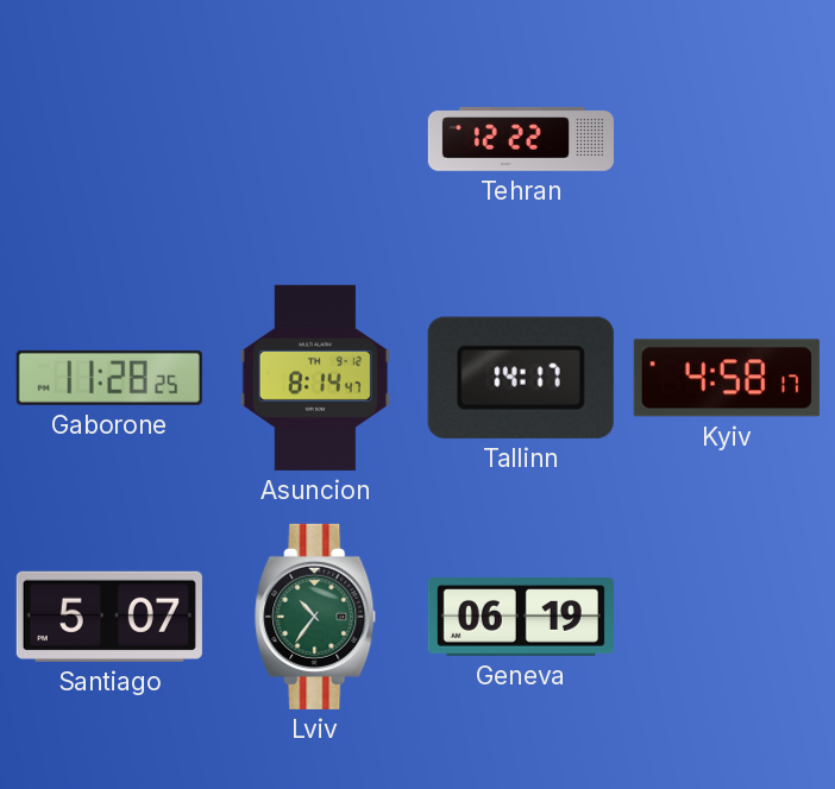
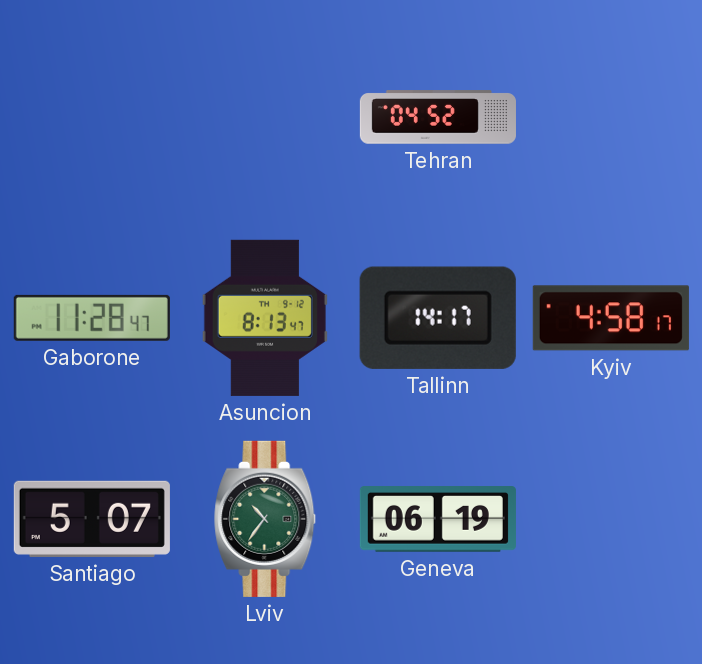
Tehran: 12:22 -> 04:52 (438, 117)
Gaborone: 11:28:25 -> 11:28:47 (92, 318)
Asuncion: 8:14 -> 8:13 (265, 318)
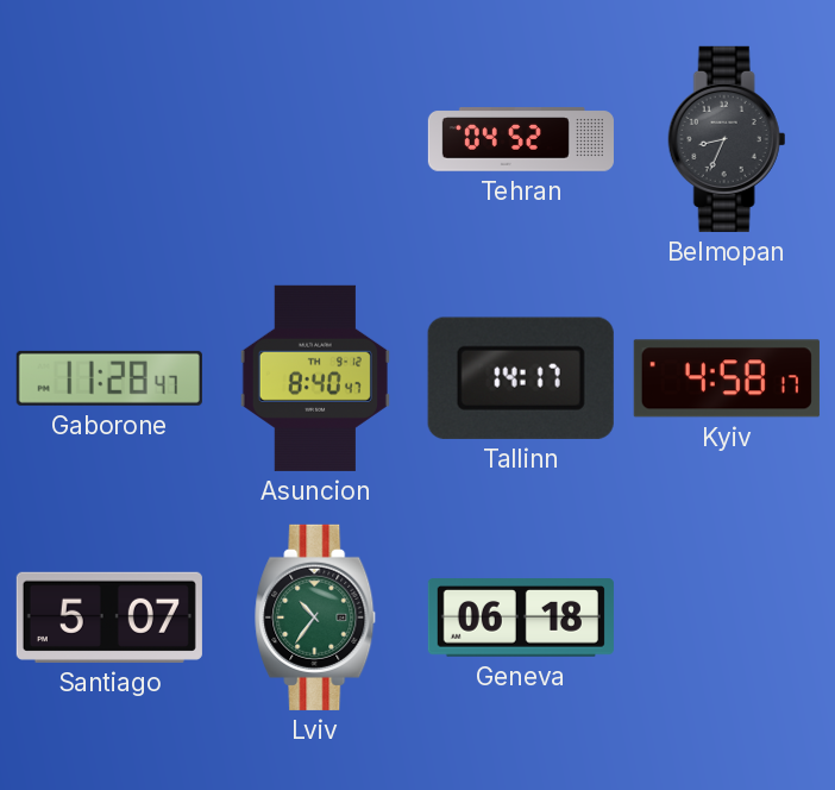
Belmopan: none -> 8:34 (727, 139)
Asuncion: 8:13 -> 8:40 (315, 378)
Geneva: 06:19 -> 06:18 (521, 617)
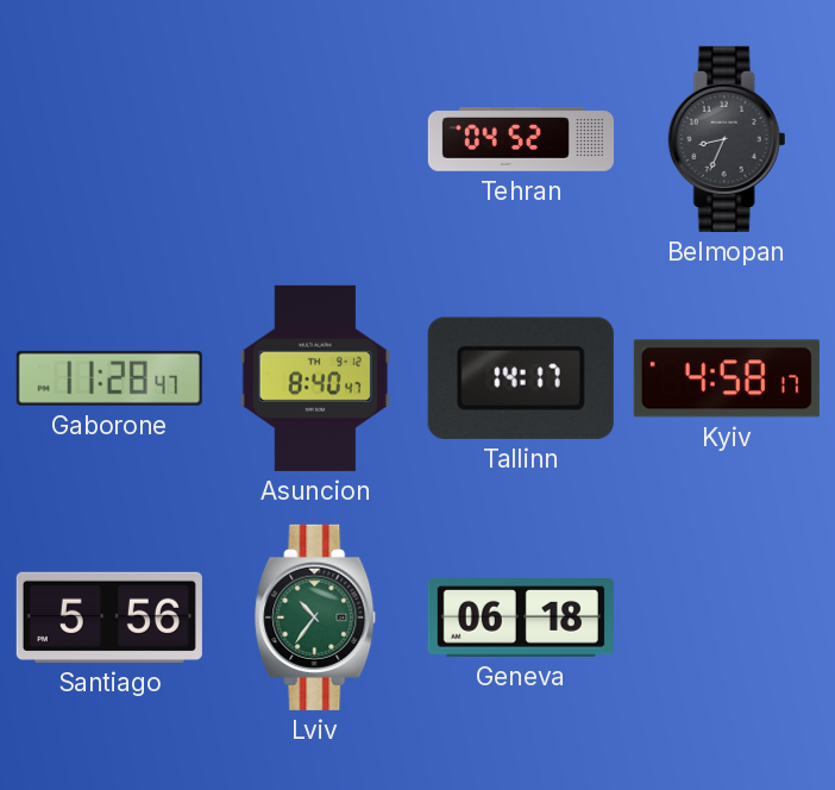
Santiago: 5:07 -> 5:56 (109, 617)
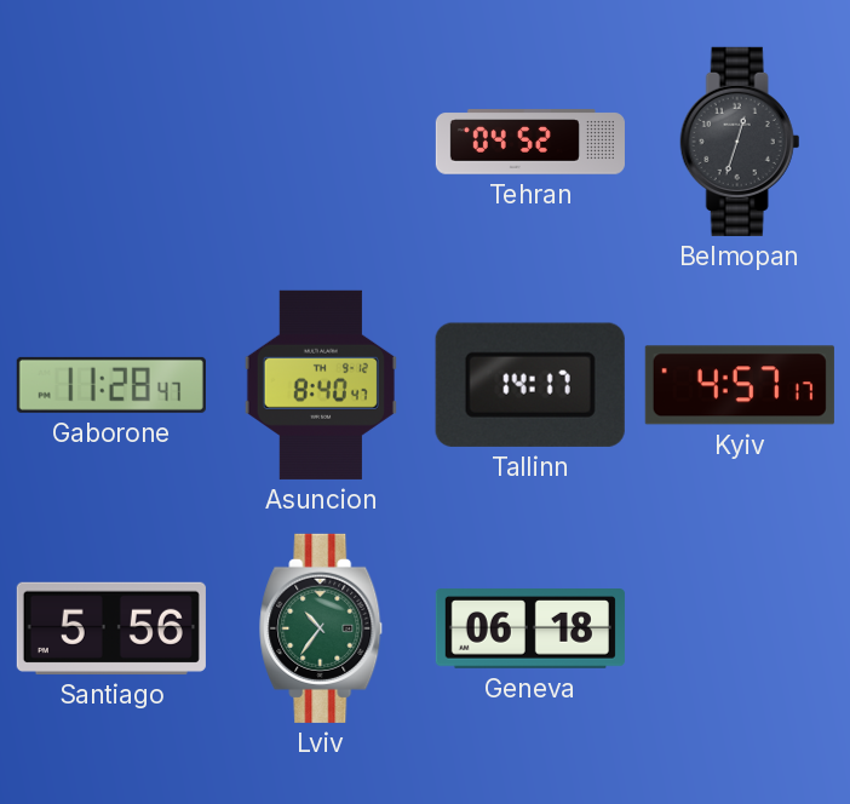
Belmopan: 8:34 -> 12:33 (740, 142)
Kyiv: 4:58 -> 4:57 (740, 385)
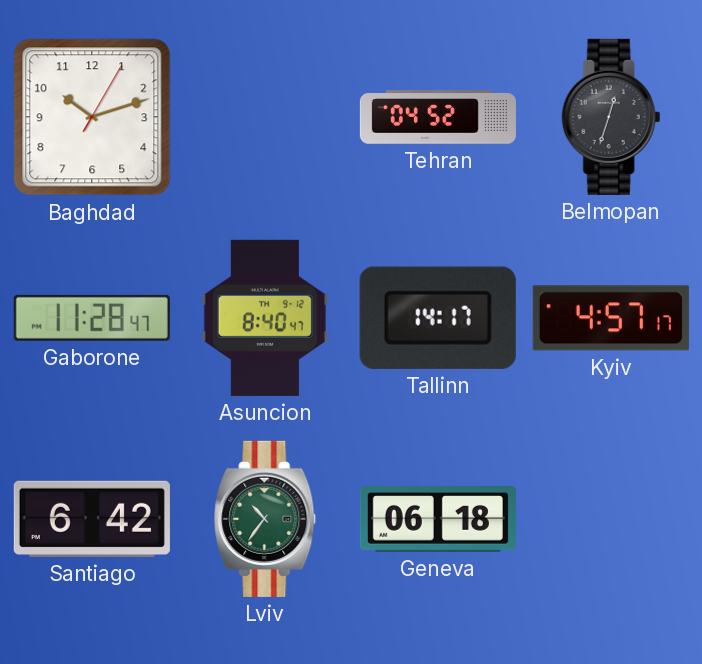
Baghdad: none -> 10:12 (92, 117)
Santiago: 5:56 -> 6:42 (92, 519)
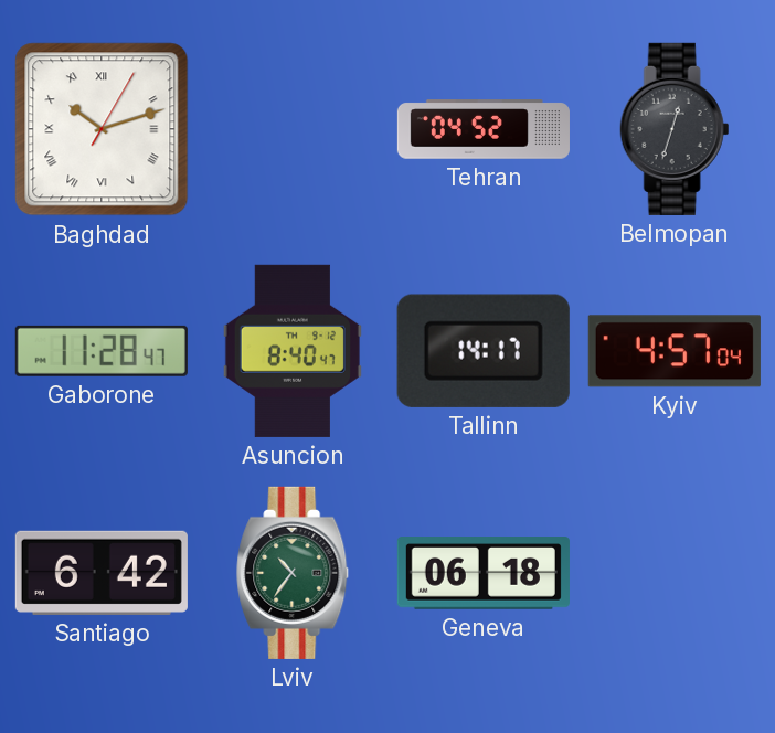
Baghdad numerals: Arabic -> Roman (102, 129)
Kyiv: 4:57:17 -> 4:57:04 (675, 351)
